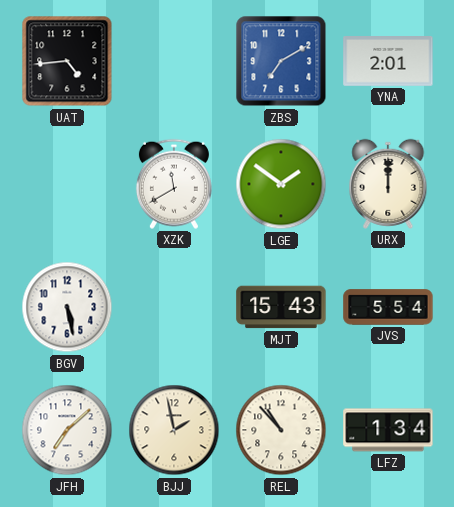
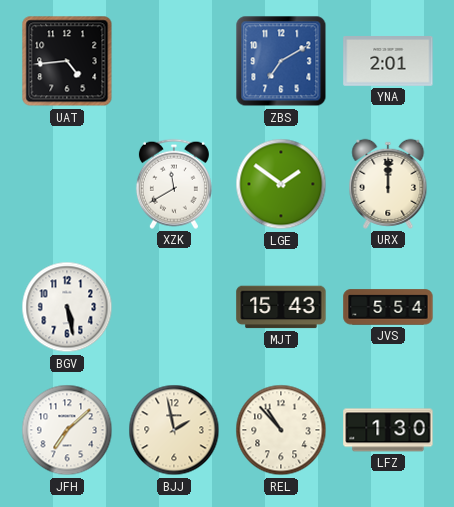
LFZ: 1:34 -> 1:30 (388, 430)
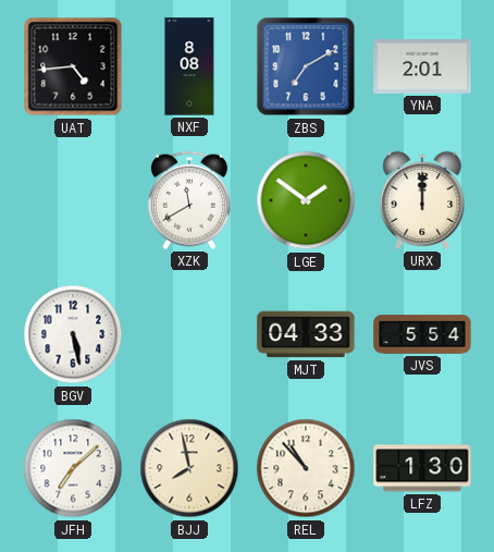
NXF: none -> 8:08 (189, 66)
MJT: 15:43 -> 04:33 (306, 334)
BJJ: 1:58 -> 7:58 (189, 468)
